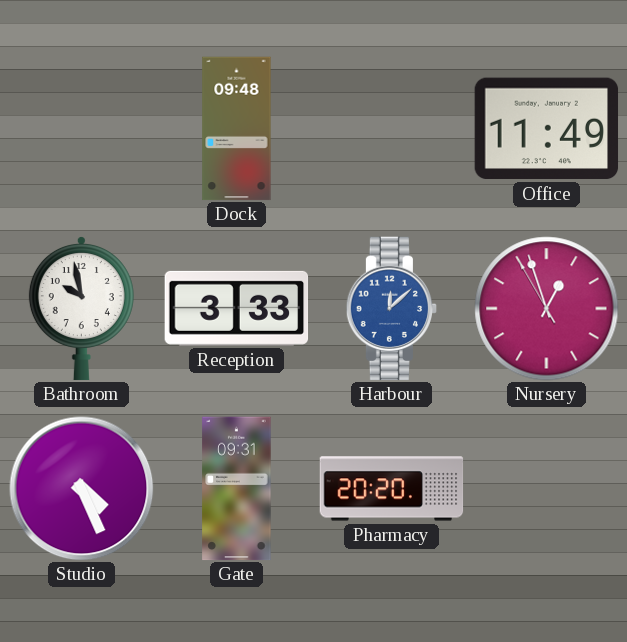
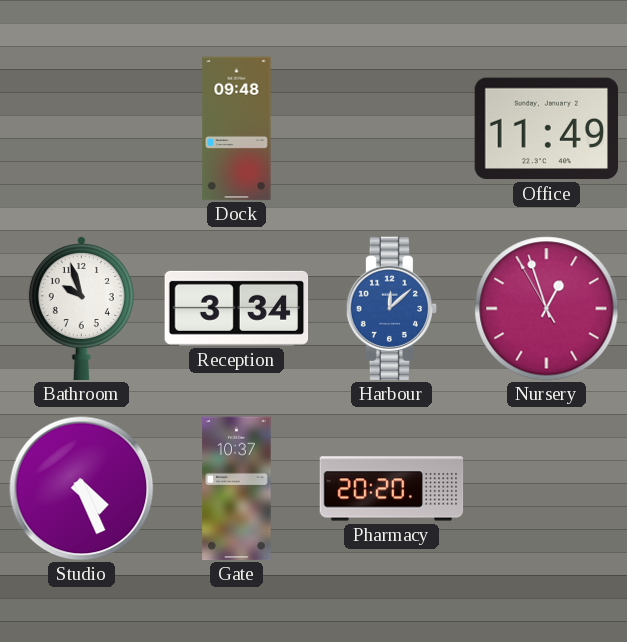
Bathroom: 9:58 -> 9:57 (81, 308)
Reception: 3:33 -> 3:34 (237, 308)
Gate: 09:31 -> 10:37 (237, 489)
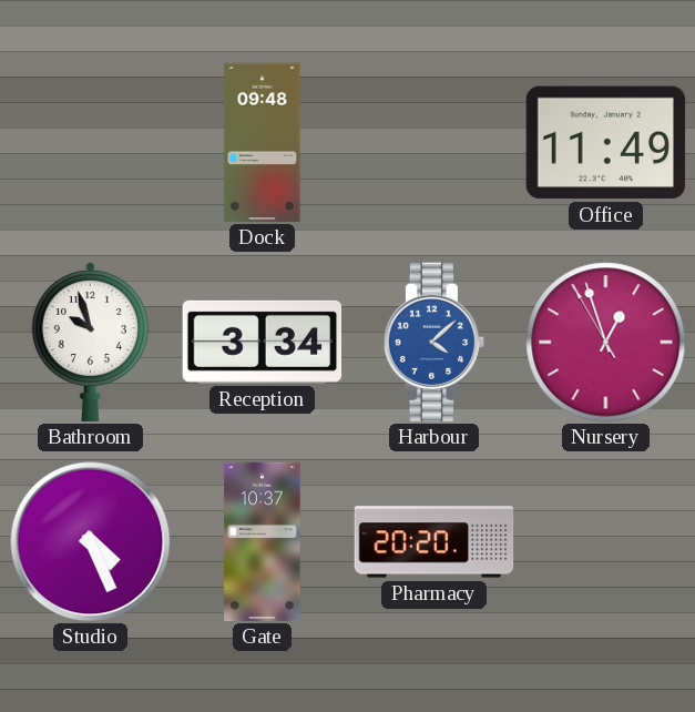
Harbour: 12:08 -> 4:08 (435, 343)
